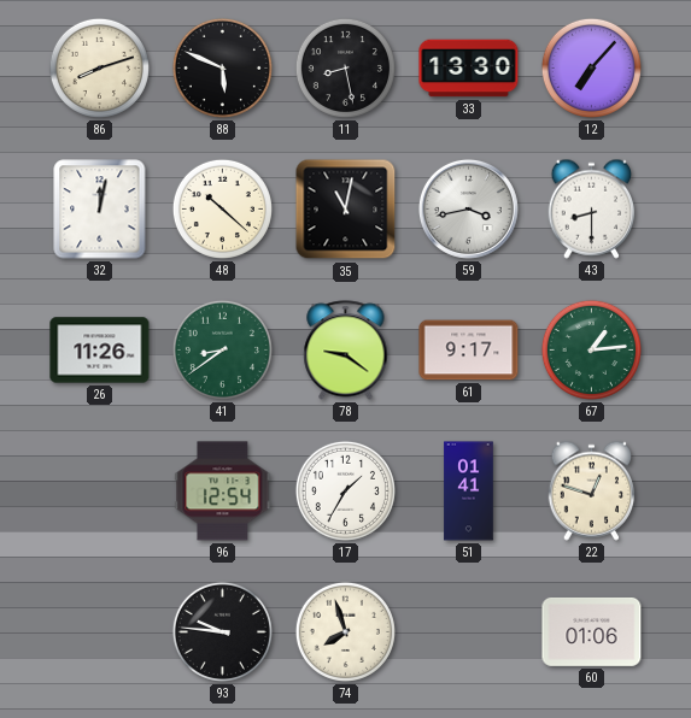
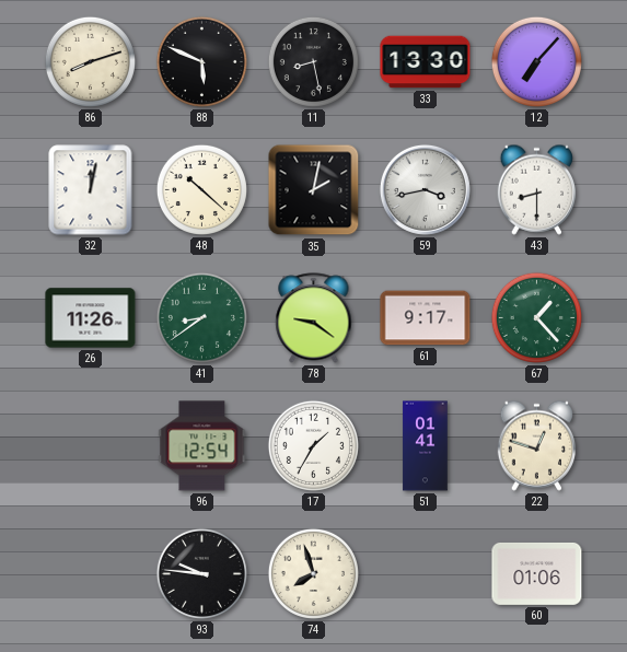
35: 11:02 -> 2:02 (314, 190)
67: 1:14 -> 1:23 (536, 317)
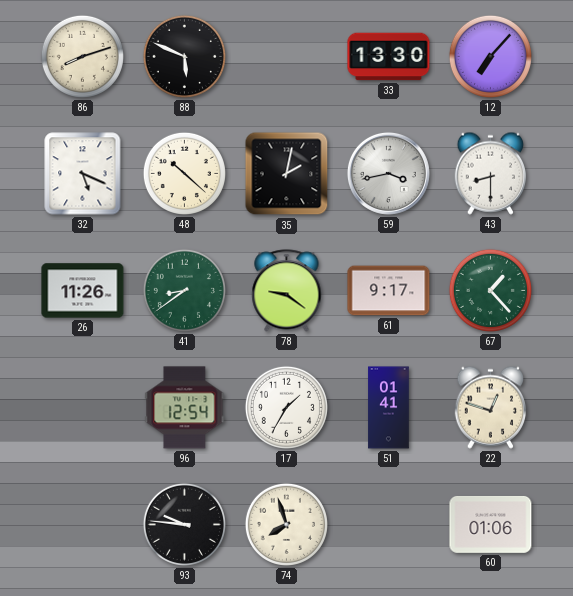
11: 8:28 -> none (313, 61)
32: 12:02 -> 5:19 (83, 174)
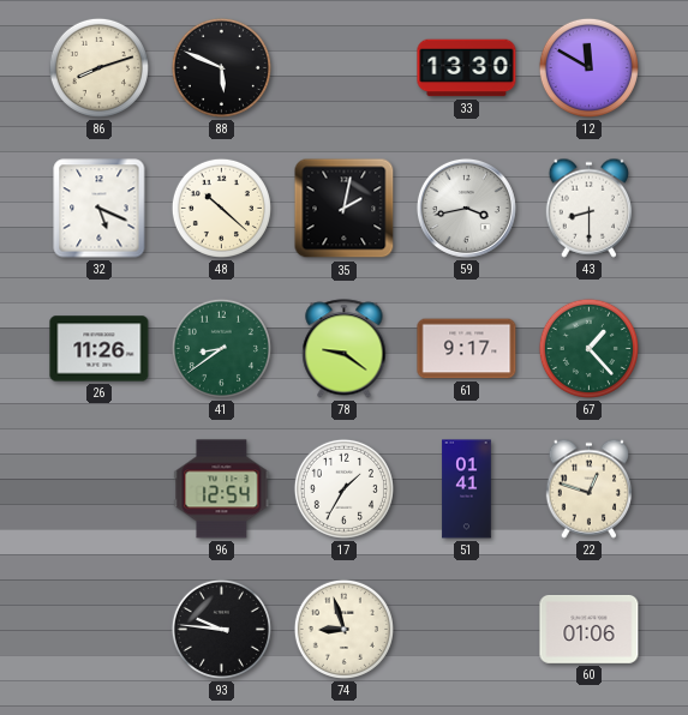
12: 7:07 -> 11:50 (588, 67)
74: 7:57 -> 8:57 (343, 629)
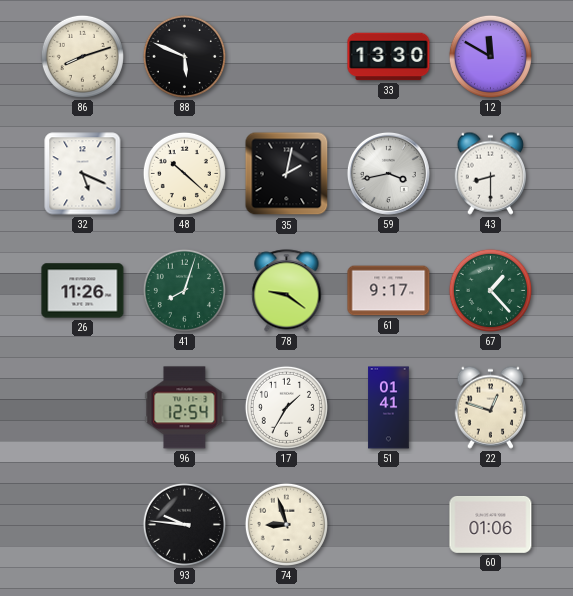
41: 8:39 -> 8:03 (184, 290)
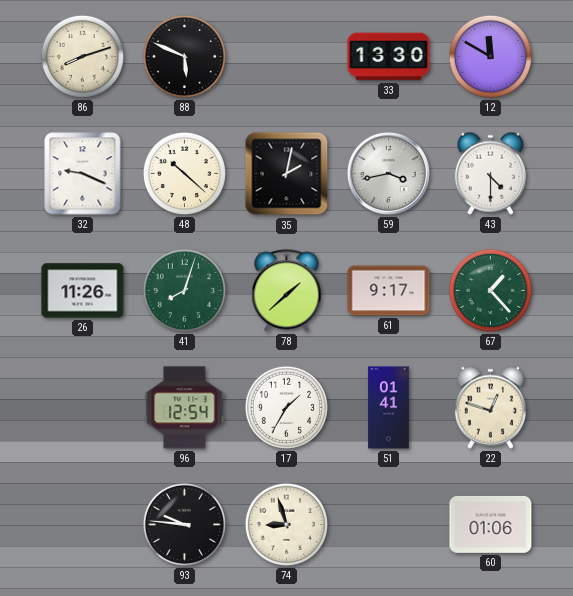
32: 5:19 -> 9:19 (83, 174)
43: 8:30 -> 4:30 (491, 173)
78: 9:21 -> 1:38 (287, 291)
